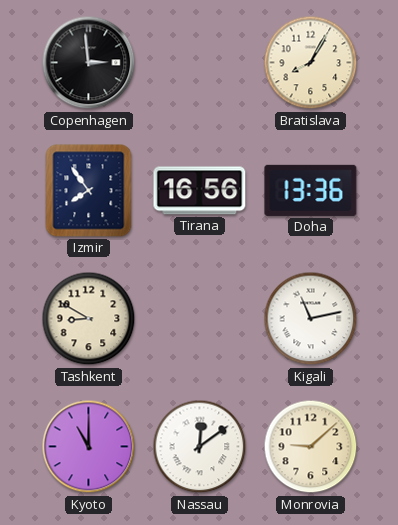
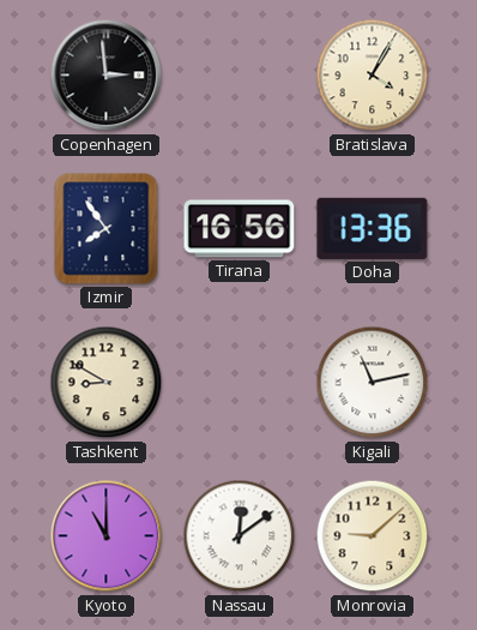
Bratislava: 8:05 -> 4:05 (373, 76)
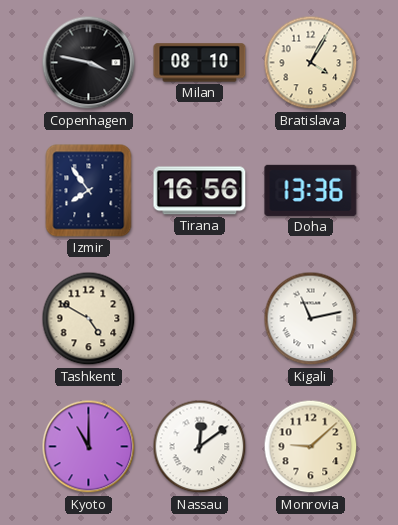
Copenhagen: 2:59 -> 3:47 (89, 63)
Milan: none -> 08:10 (200, 63)
Tashkent: 8:50 -> 4:50 (89, 319)
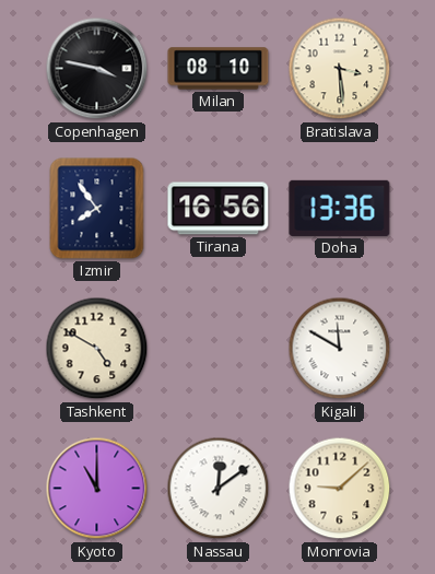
Bratislava: 4:05 -> 3:29 (340, 69)
Kigali: 11:13 -> 11:50 (340, 349)
